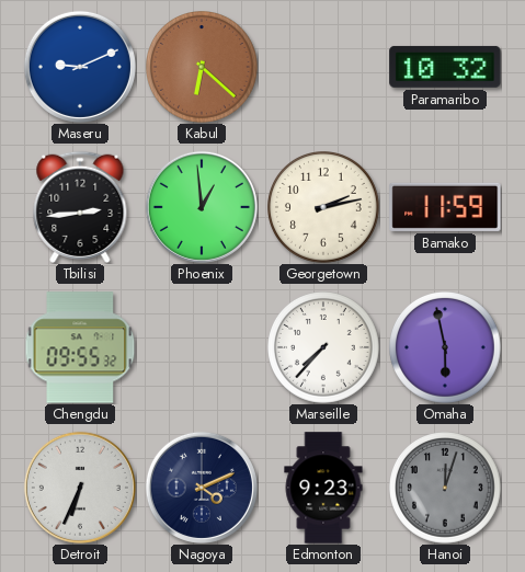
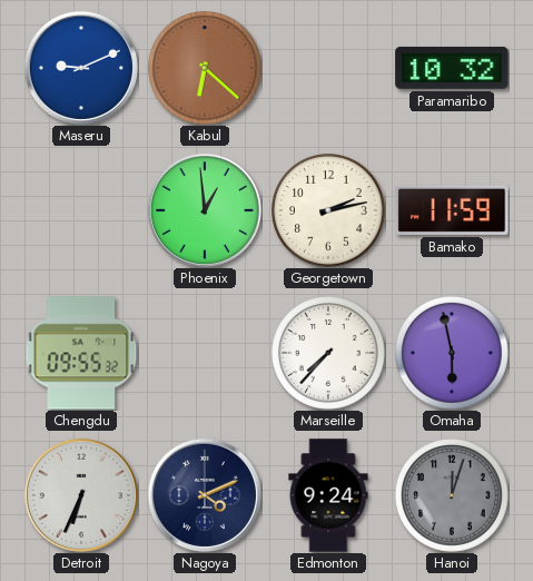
Tbilisi: 2:44 -> none (80, 207)
Edmonton: 9:23 -> 9:24 (328, 495)
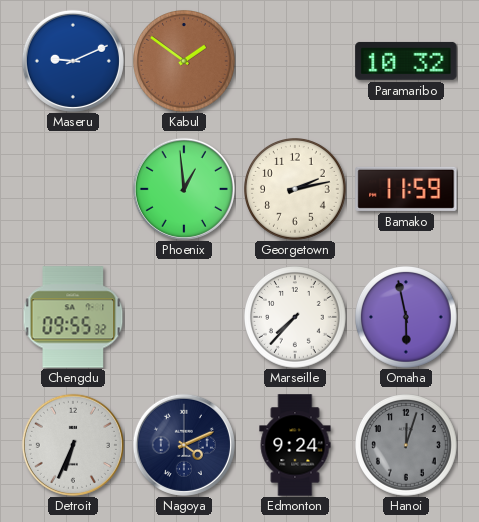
Kabul: 6:22 -> 1:51 (185, 62)
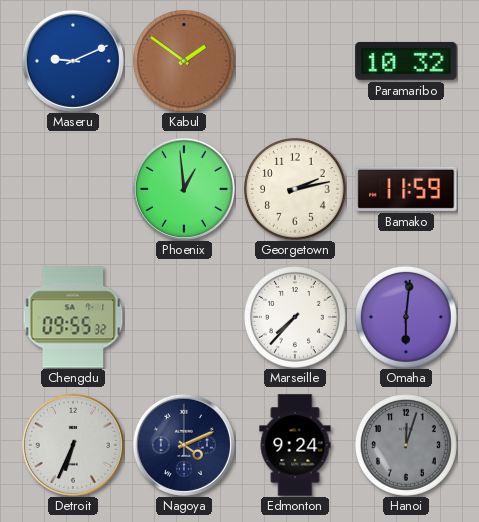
Omaha: 5:58 -> 6:01 (407, 318)
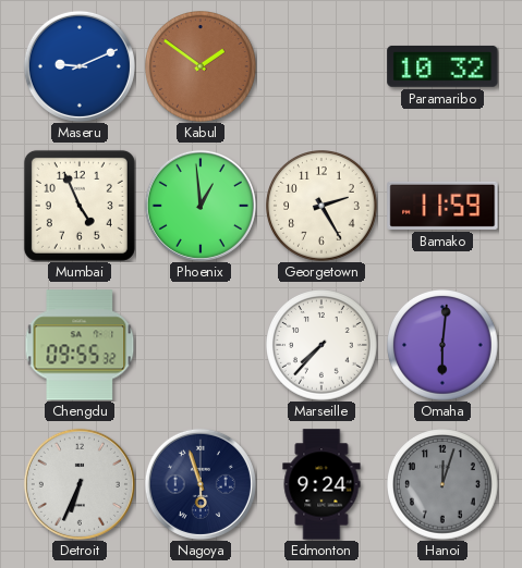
Mumbai: none -> 4:56 (80, 206)
Georgetown: 2:13 -> 2:25 (323, 207)
Nagoya: 4:11 -> 5:57 (201, 484)
